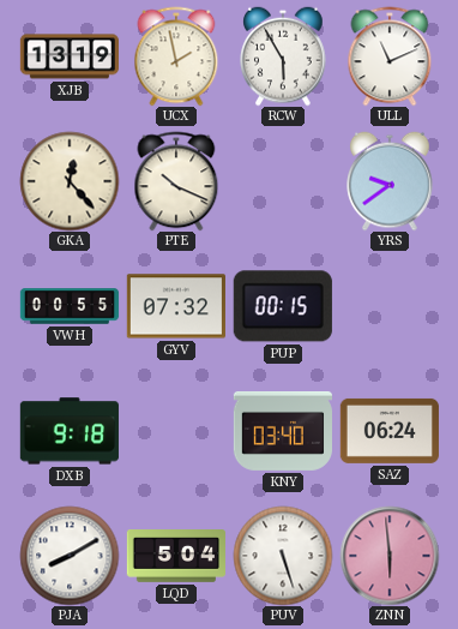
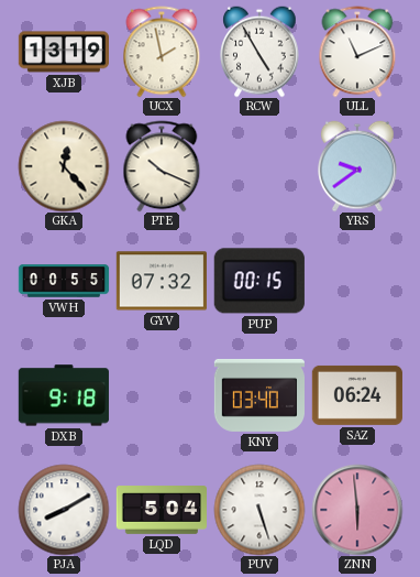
RCW: 5:55 -> 4:55 (259, 52)
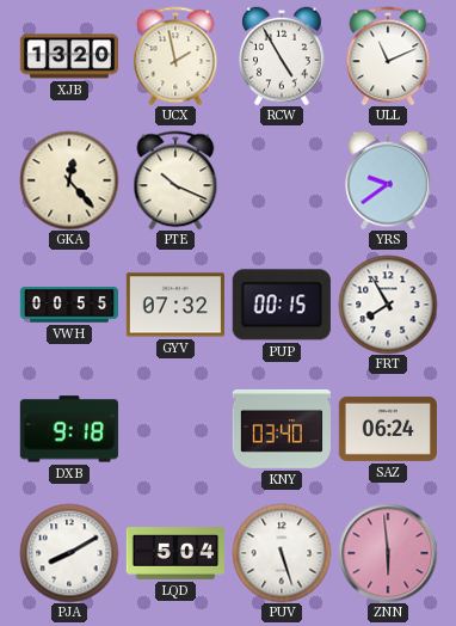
XJB: 13:19 -> 13:20 (68, 56)
FRT: none -> 7:55 (388, 305)
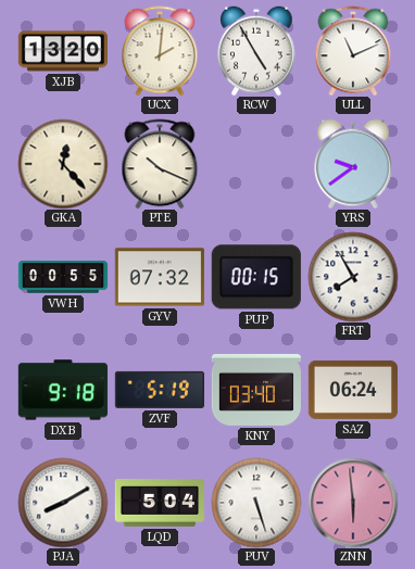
UCX: 1:58 -> 2:01 (160, 51)
ZVF: none -> 5:19 (160, 390)
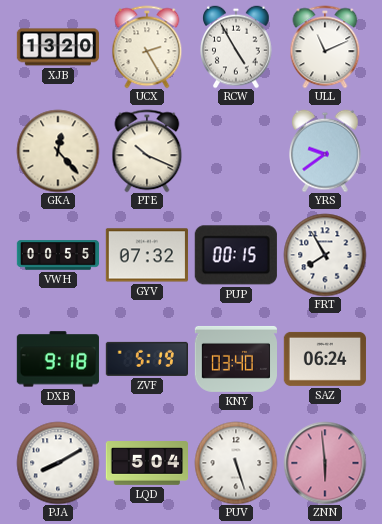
UCX: 2:01 -> 2:25 (147, 47)
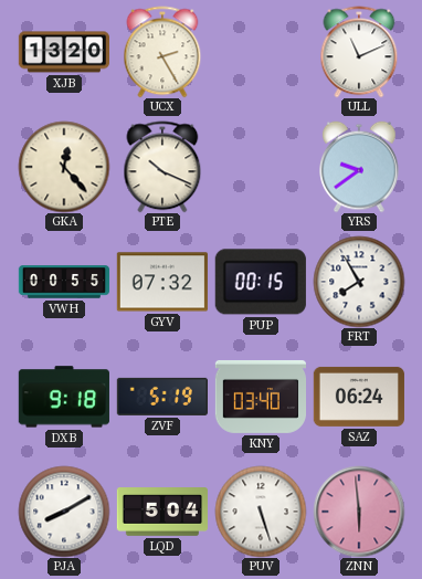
RCW: 4:55 -> none (236, 47)
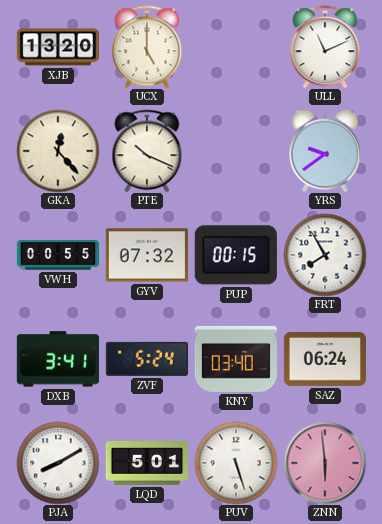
UCX: 2:25 -> 5:00 (147, 47)
DXB: 9:18 -> 3:41 (58, 359)
ZVF: 5:19 -> 5:24 (147, 359)
LQD: 5:04 -> 5:01 (146, 464)
